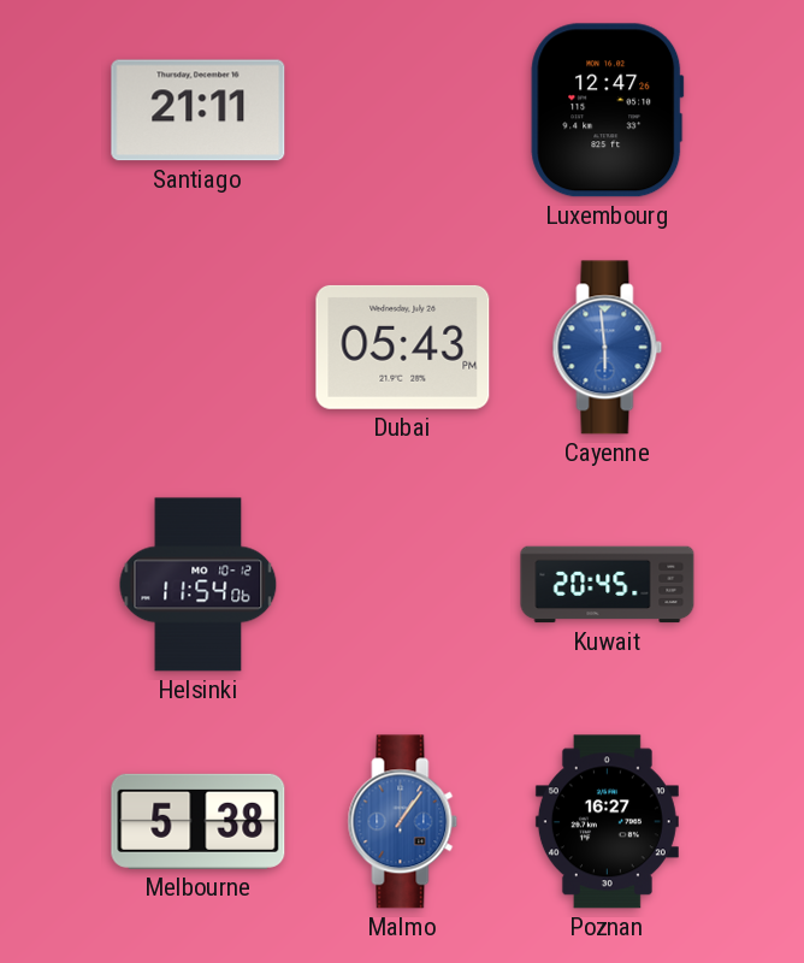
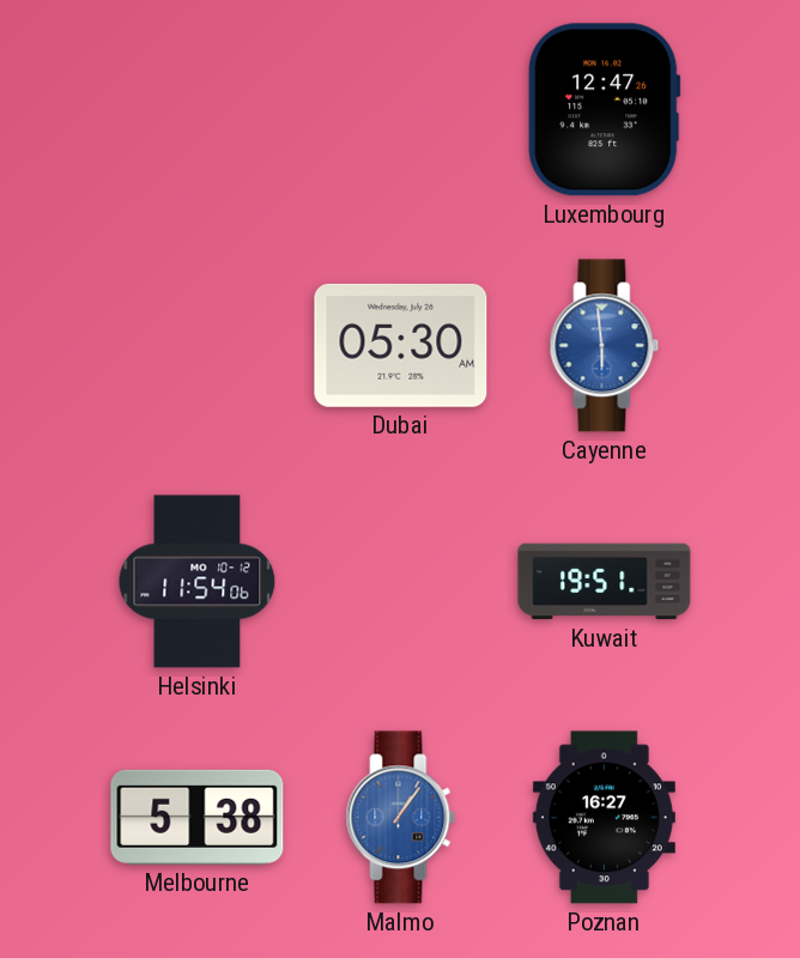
Santiago: 21:11 -> none (199, 111)
Dubai: 05:43 -> 05:30 (401, 345)
Kuwait: 20:45 -> 19:51 (605, 582)
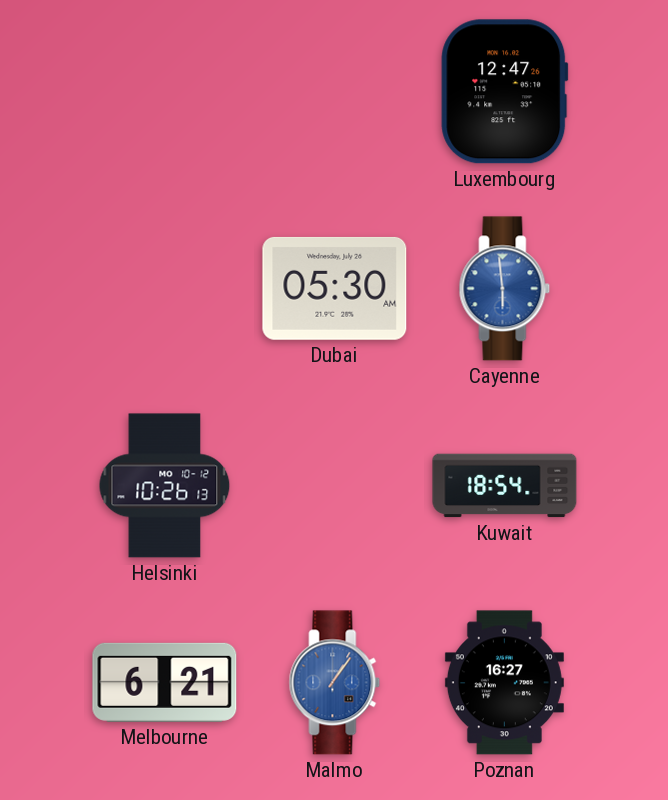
Helsinki: 11:54 -> 10:26 (165, 486)
Kuwait: 19:51 -> 18:54 (505, 486)
Melbourne: 5:38 -> 6:21 (165, 682)
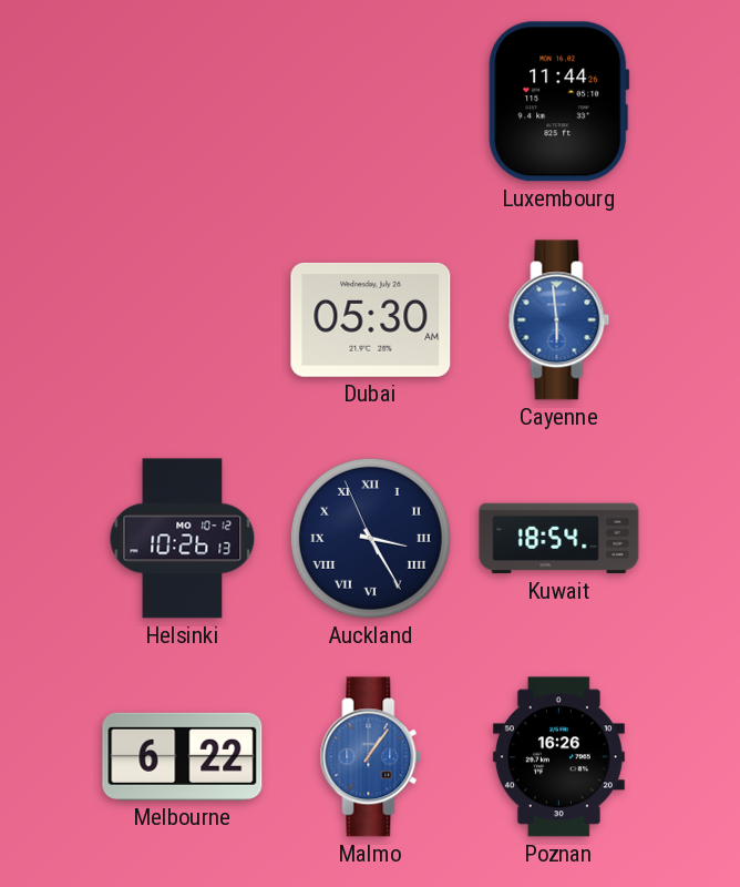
Luxembourg: 12:47 -> 11:44 (559, 102)
Auckland: none -> 3:24 (370, 538)
Melbourne: 6:21 -> 6:22 (183, 756)
Poznan: 16:27 -> 16:26 (558, 757)
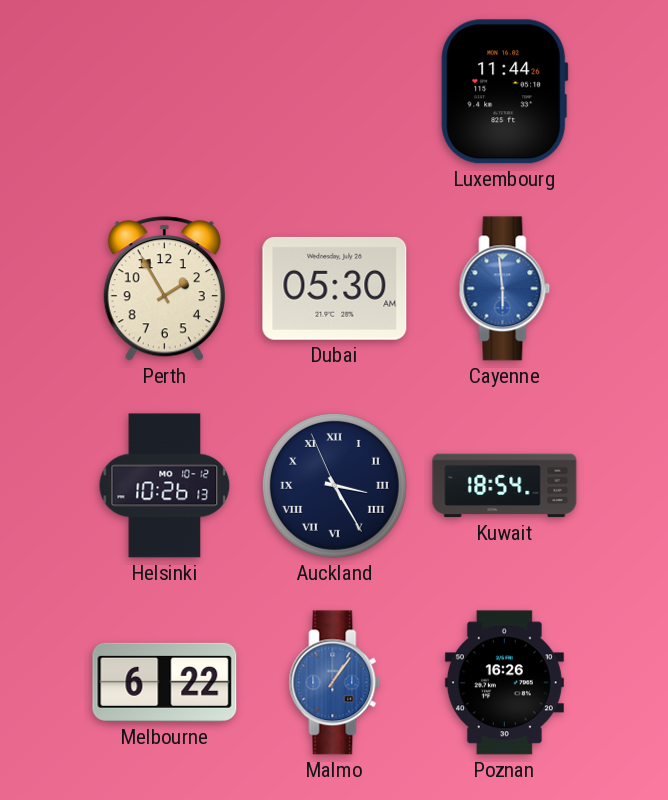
Perth: none -> 1:55 (164, 289)
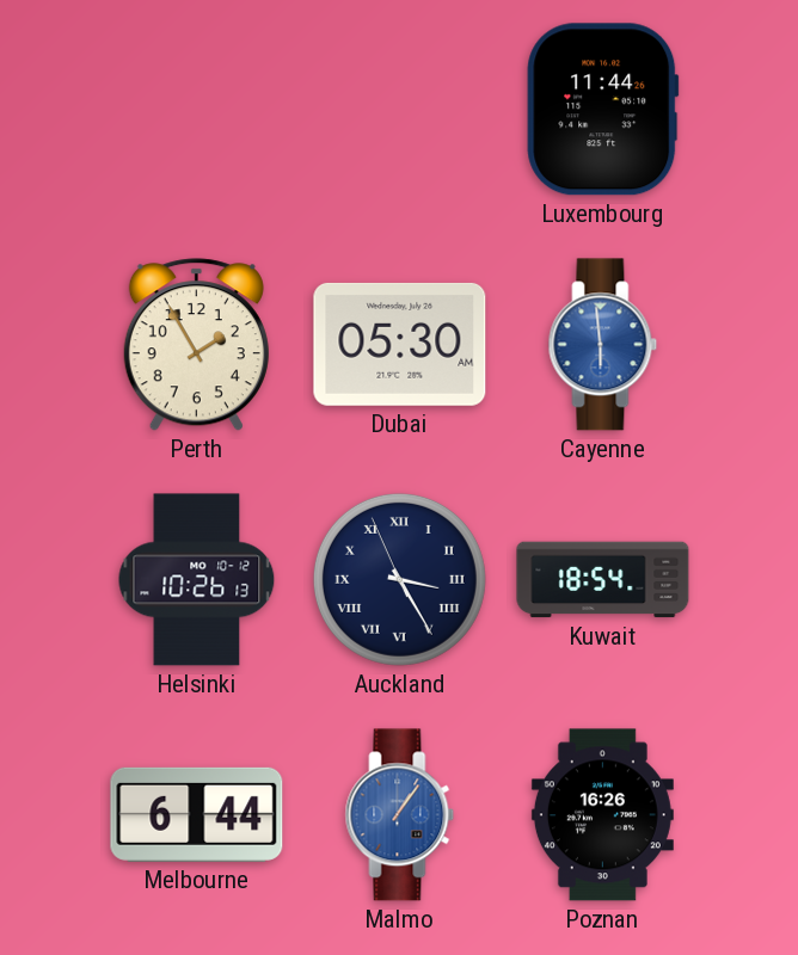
Melbourne: 6:22 -> 6:44 (197, 814)
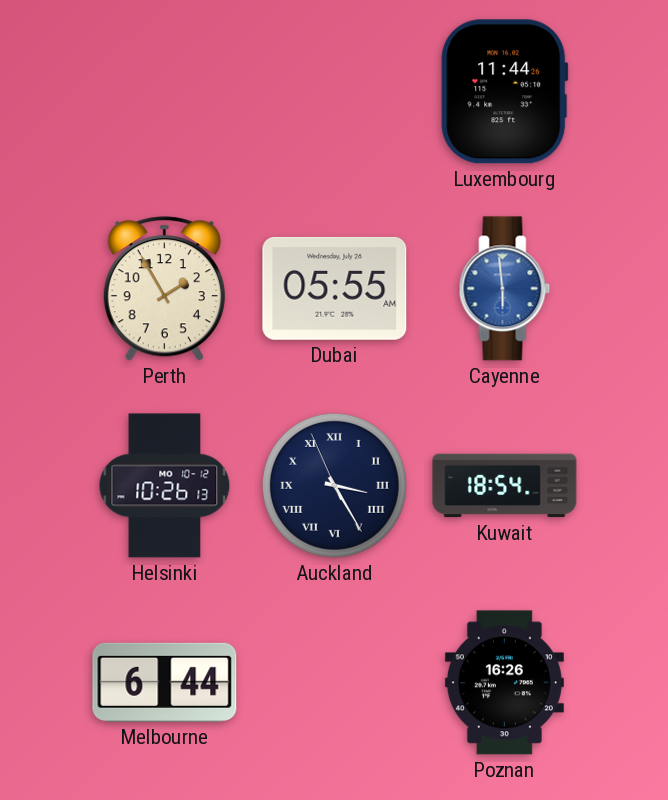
Dubai: 05:30 -> 05:55 (335, 288)
Malmo: 1:06 -> none (400, 815)
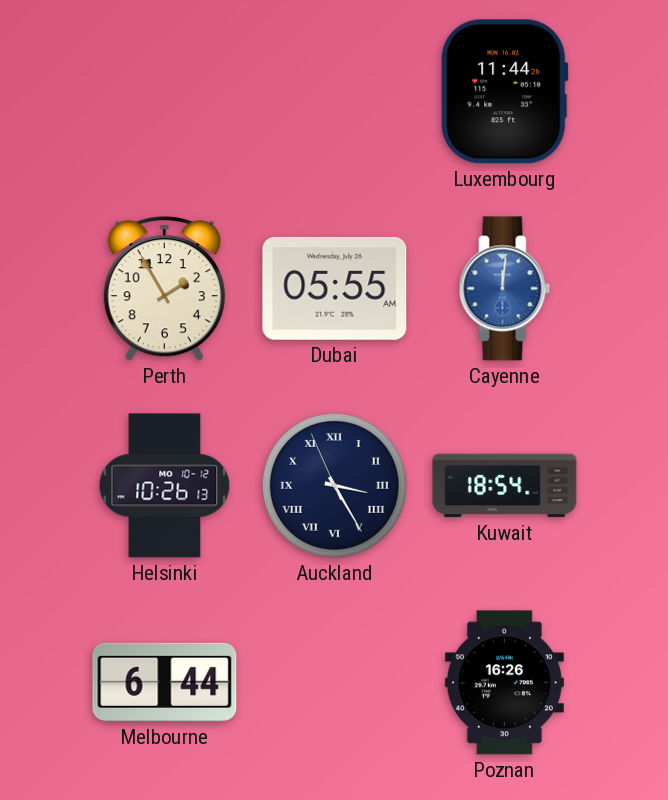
Cayenne: 5:59 -> 12:01 (505, 289)
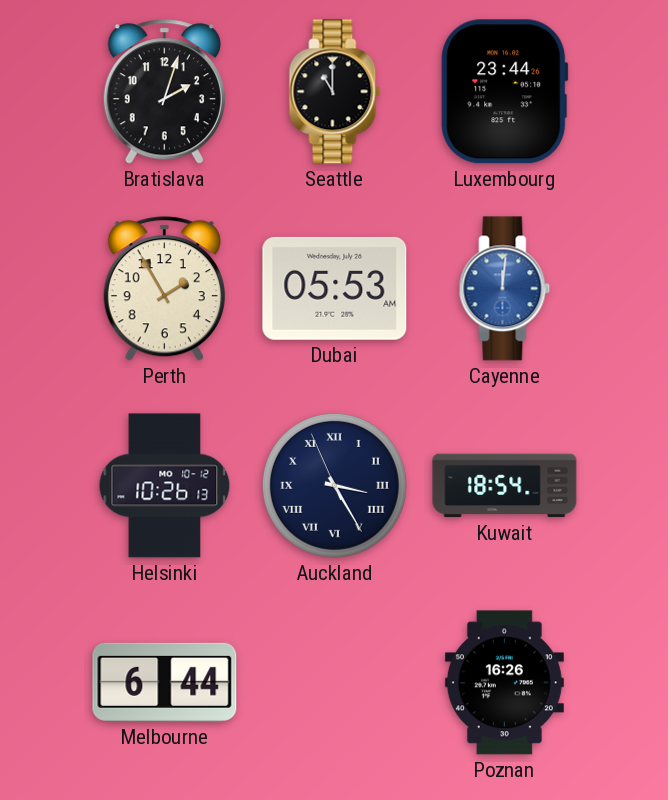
Bratislava: none -> 2:03 (164, 92)
Seattle: none -> 11:00 (335, 92)
Luxembourg: 11:44 -> 23:44 (505, 92)
Dubai: 05:55 -> 05:53 (335, 288)
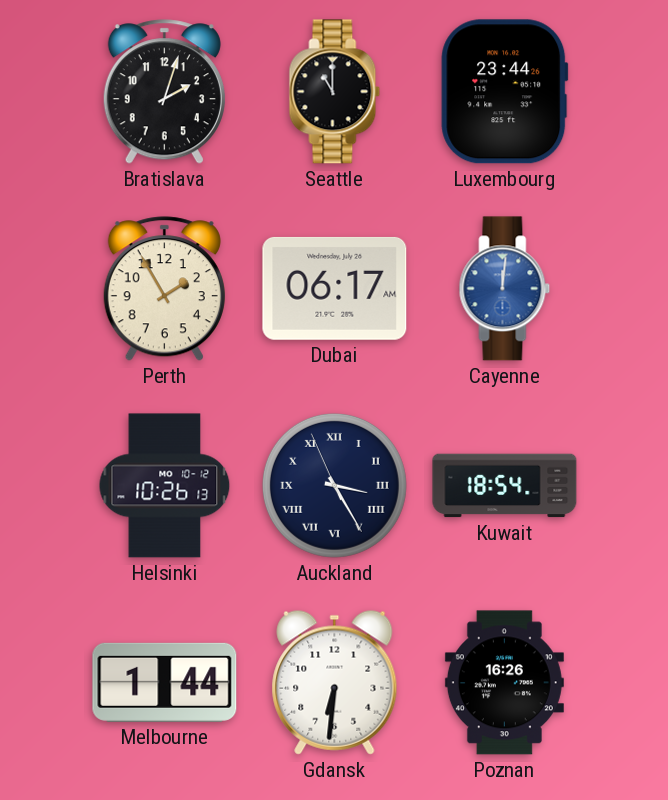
Dubai: 05:53 -> 06:17 (335, 288)
Melbourne: 6:44 -> 1:44 (165, 682)
Gdansk: none -> 6:31 (335, 682)
